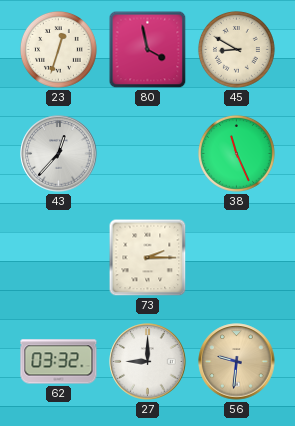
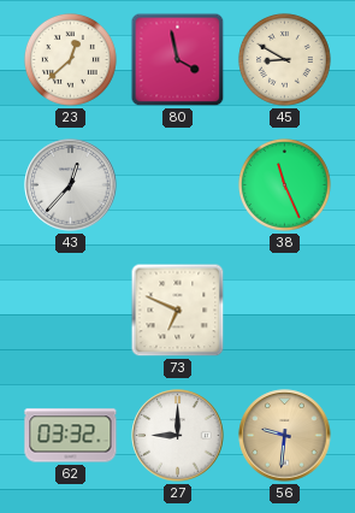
23: 12:33 -> 12:38 (70, 59)
73: 2:15 -> 6:49 (178, 311)
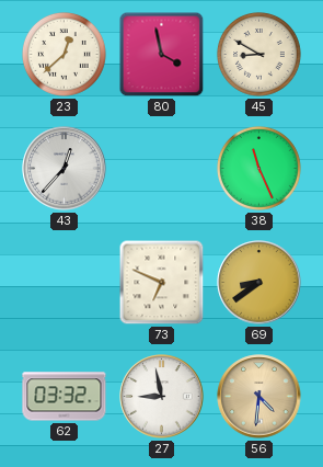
69: none -> 8:39 (259, 283)
27: 9:00 -> 8:58 (162, 397)
56: 9:31 -> 4:31 (259, 397)
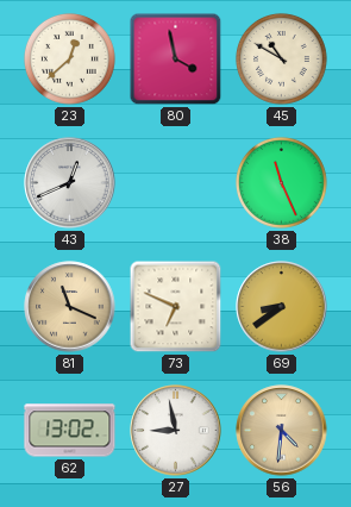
45: 8:50 -> 10:50 (281, 58)
43: 12:37 -> 12:41 (70, 183)
81: none -> 11:19 (70, 307)
62: 03:32 -> 13:02 (70, 431)
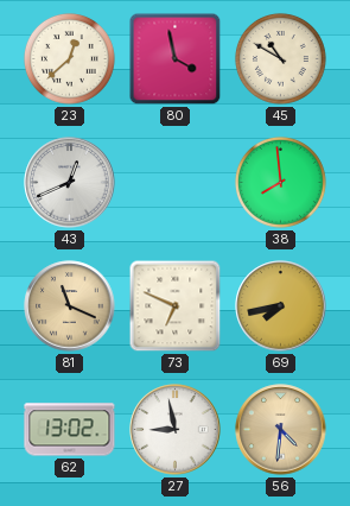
38: 11:26 -> 7:59 (280, 182)
69: 8:39 -> 7:43 (281, 306)
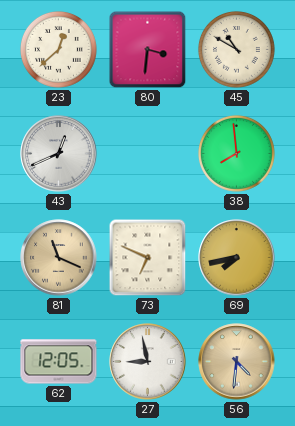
80: 3:58 -> 3:31 (148, 50)
62: 13:02 -> 12:05 (59, 362)
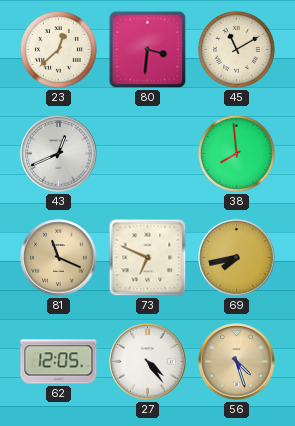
45: 10:50 -> 11:10 (236, 49)
27: 8:58 -> 4:24 (148, 362)
56: 4:31 -> 4:27 (237, 362)
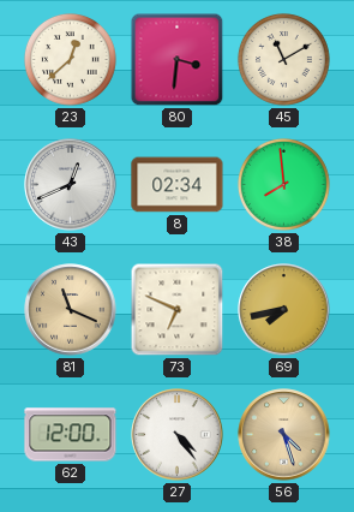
8: none -> 02:34 (178, 185)
62: 12:05 -> 12:00 (71, 435)
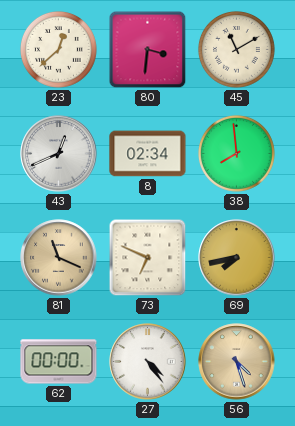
62: 12:00 -> 00:00 (59, 362)
